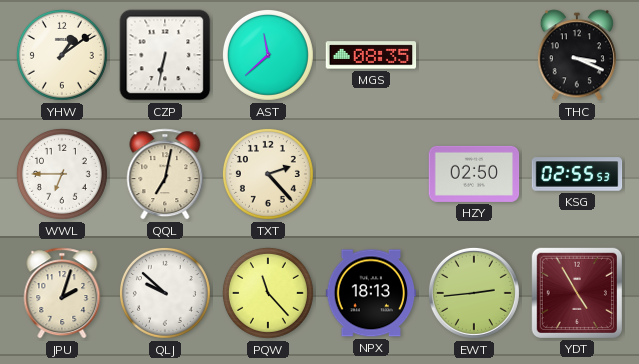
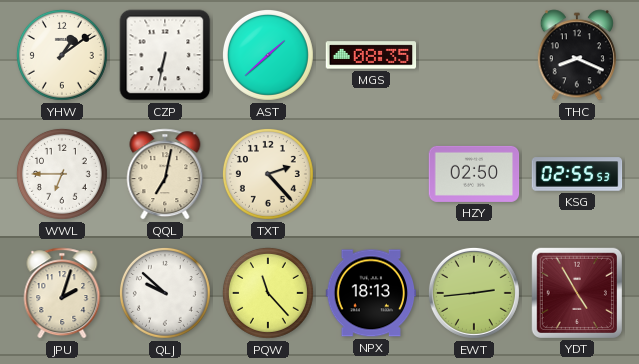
AST: 11:38 -> 1:38 (268, 55)
THC: 3:19 -> 8:19 (577, 55)
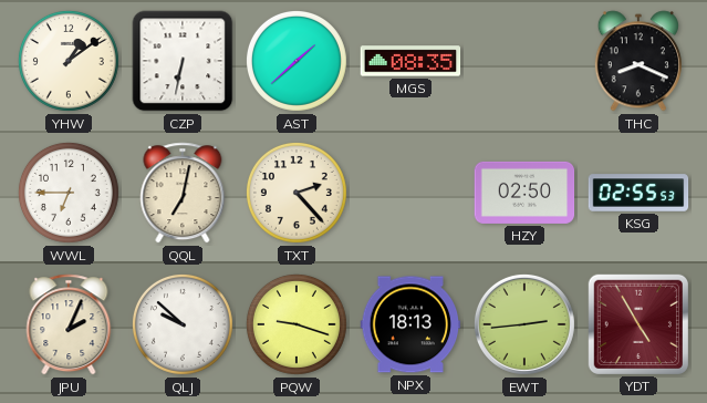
JPU: 2:03 -> 2:04 (69, 324)
PQW: 11:23 -> 9:18 (297, 324)
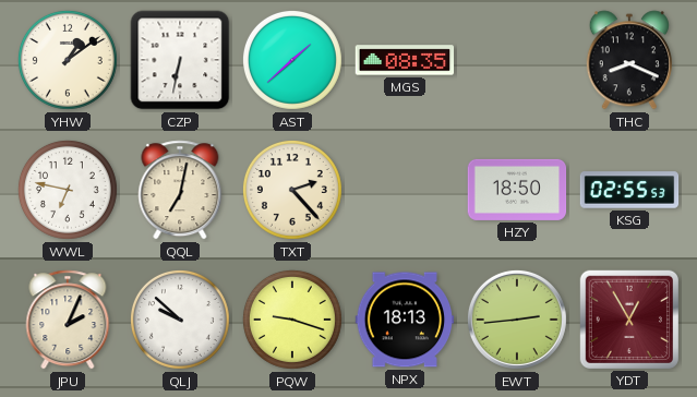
WWL: 6:45 -> 6:47 (68, 190)
HZY: 02:50 -> 18:50 (517, 190)
YDT: 4:55 -> 12:55 (628, 318)
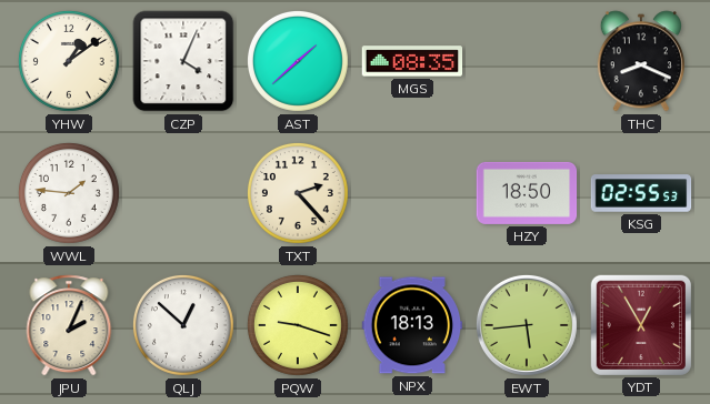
CZP: 6:32 -> 4:04 (183, 61)
WWL: 6:47 -> 1:46 (69, 193)
QQL: 7:02 -> none (180, 190)
QLJ: 9:52 -> 12:52 (183, 325)
EWT: 2:44 -> 5:44 (527, 325)
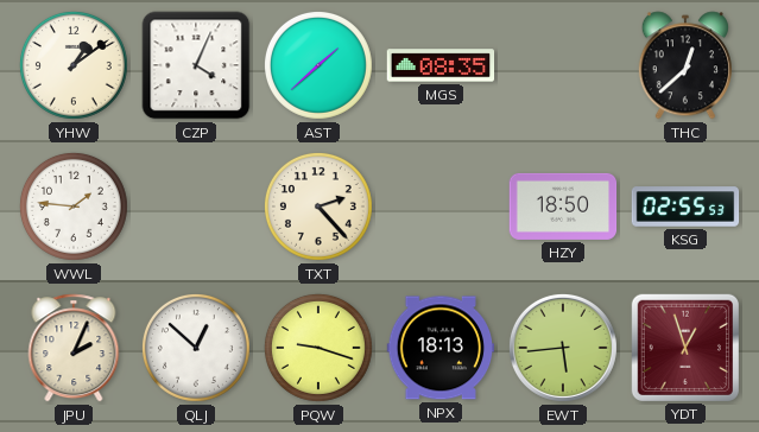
THC: 8:19 -> 12:38 (685, 65)
YDT: 12:55 -> 12:57 (684, 347)
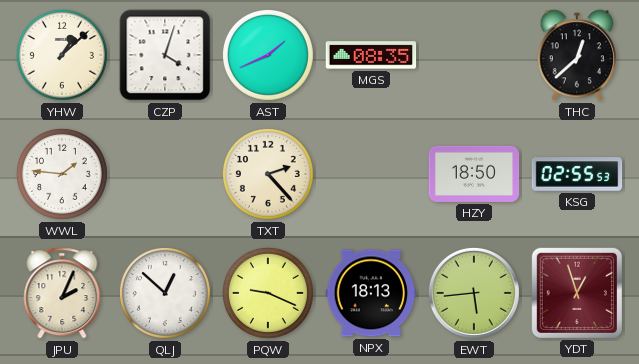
YHW: 1:09 -> 1:08 (62, 55)
CZP: 4:04 -> 4:03 (165, 55)
AST: 1:38 -> 1:41 (268, 55)
PQW: 9:18 -> 9:19 (268, 293)
